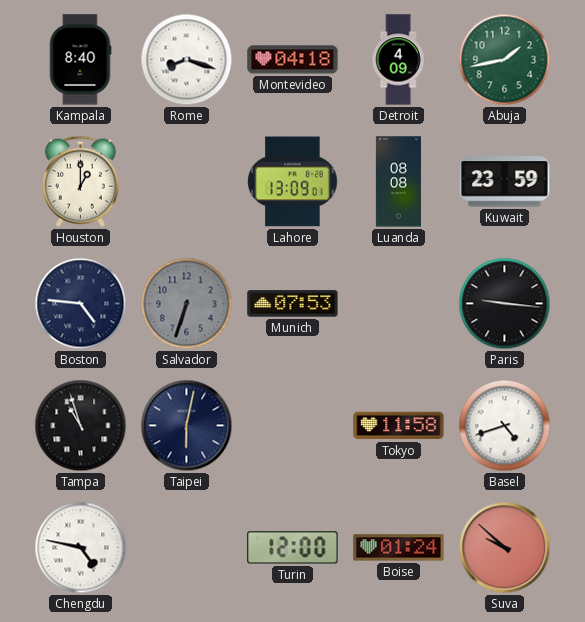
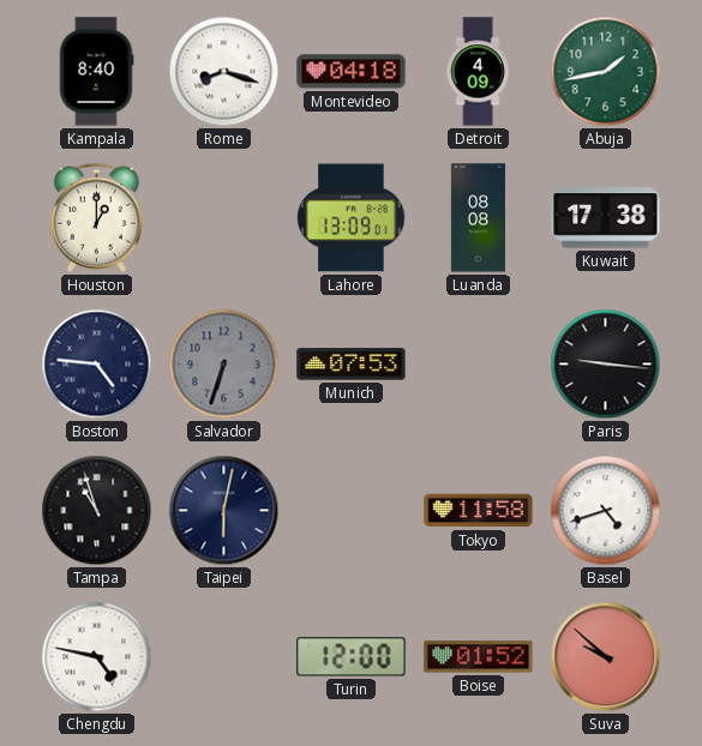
Kuwait: 23:59 -> 17:38 (606, 218)
Boise: 01:24 -> 01:52 (479, 657)
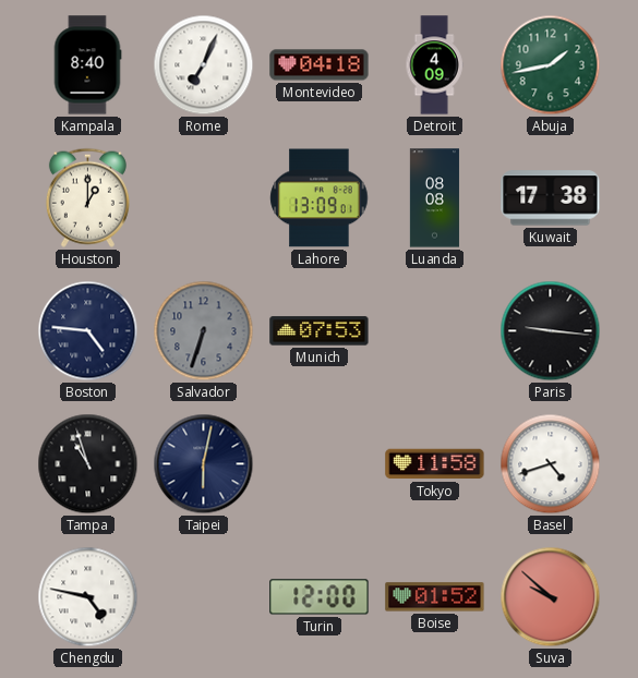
Rome: 8:18 -> 7:04 (204, 65)
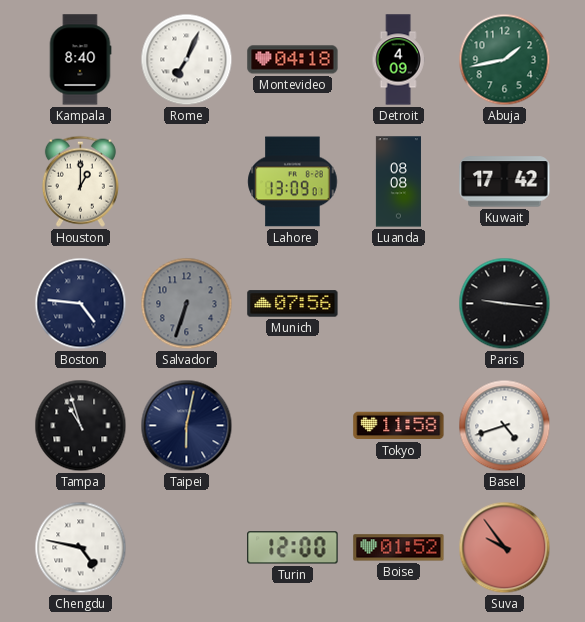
Kuwait: 17:38 -> 17:42 (505, 182)
Munich: 07:53 -> 07:56 (293, 304)
Suva: 9:52 -> 9:54 (505, 548)
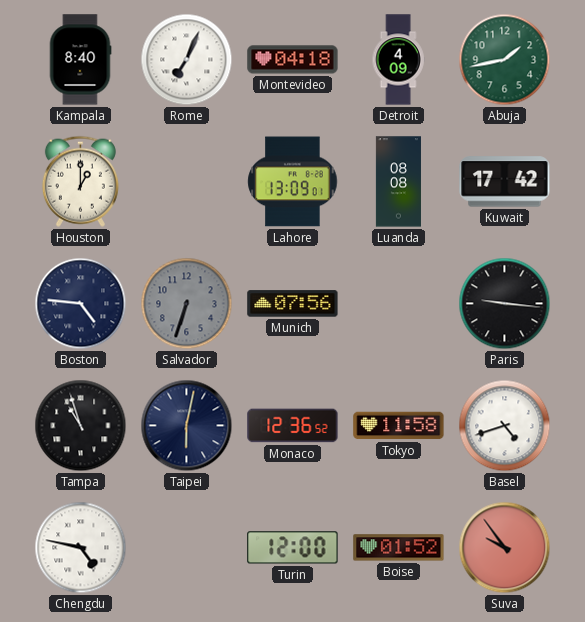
Monaco: none -> 12:36 (293, 426)
